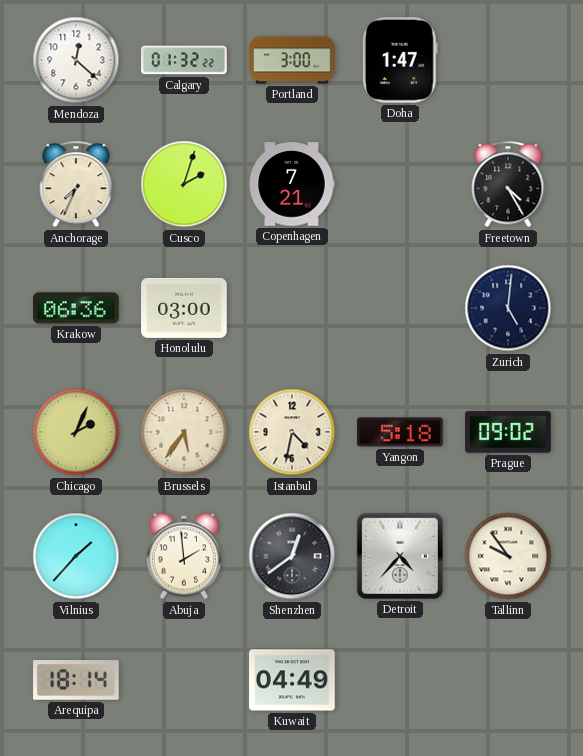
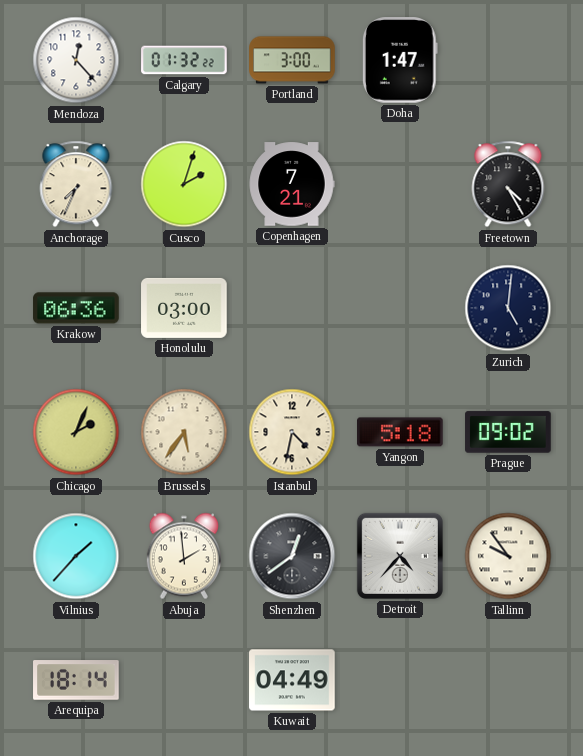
Mendoza: 12:22 -> 12:23 (76, 60)
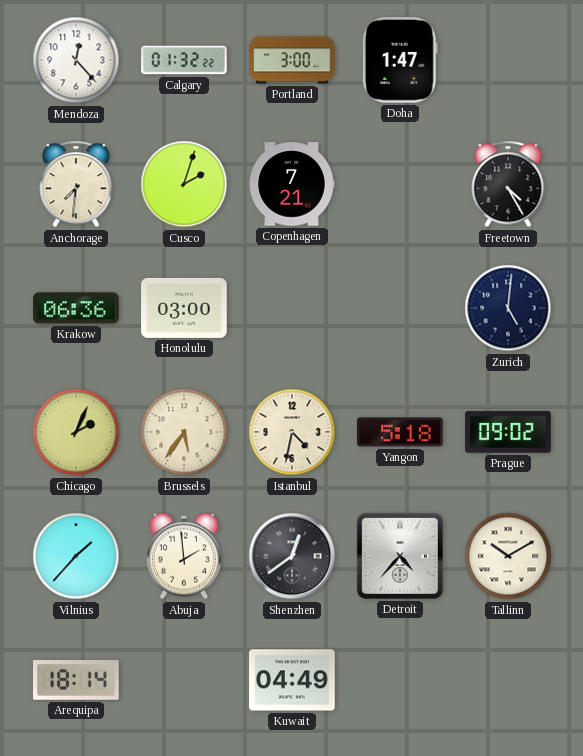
Anchorage: 7:34 -> 7:31 (76, 184)
Tallinn: 9:54 -> 10:10 (508, 556)
